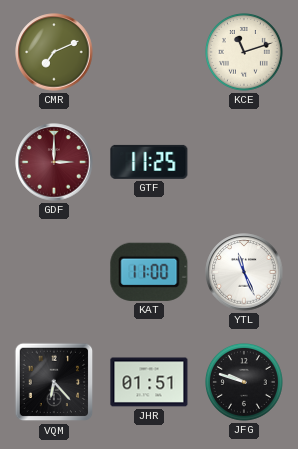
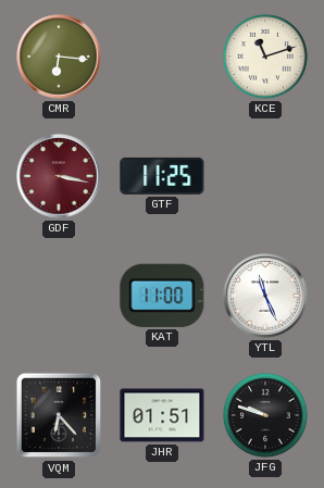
CMR: 7:11 -> 6:16 (59, 57)
GDF: 3:00 -> 3:17 (59, 176)
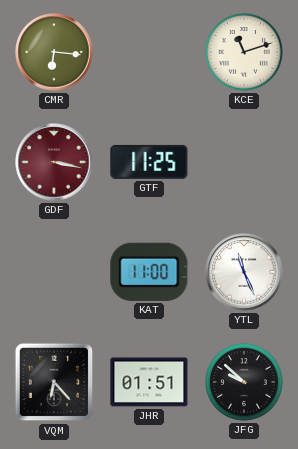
JFG: 9:48 -> 9:52 (245, 383)
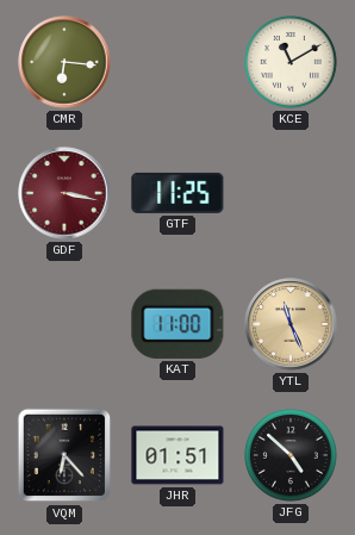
KCE: 11:12 -> 11:10 (292, 63)
YTL dial: white -> champagne (291, 324)
JFG: 9:52 -> 4:52 (292, 456)
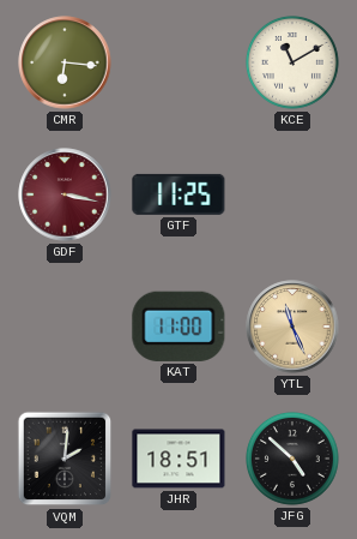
VQM: 6:23 -> 2:01 (65, 459)
JHR: 01:51 -> 18:51 (179, 459)
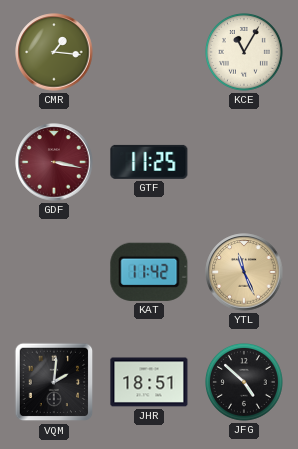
CMR: 6:16 -> 1:16 (54, 52)
KCE: 11:10 -> 11:05 (245, 53)
KAT: 11:00 -> 11:42 (149, 272)
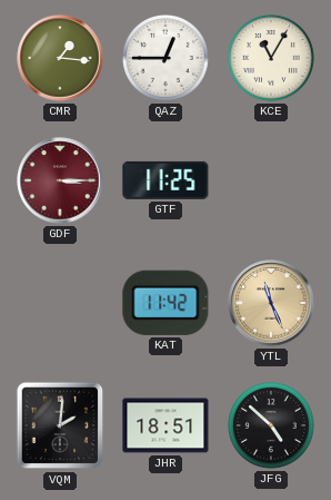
QAZ: none -> 12:45 (167, 59)
GDF: 3:17 -> 3:15 (60, 180)
